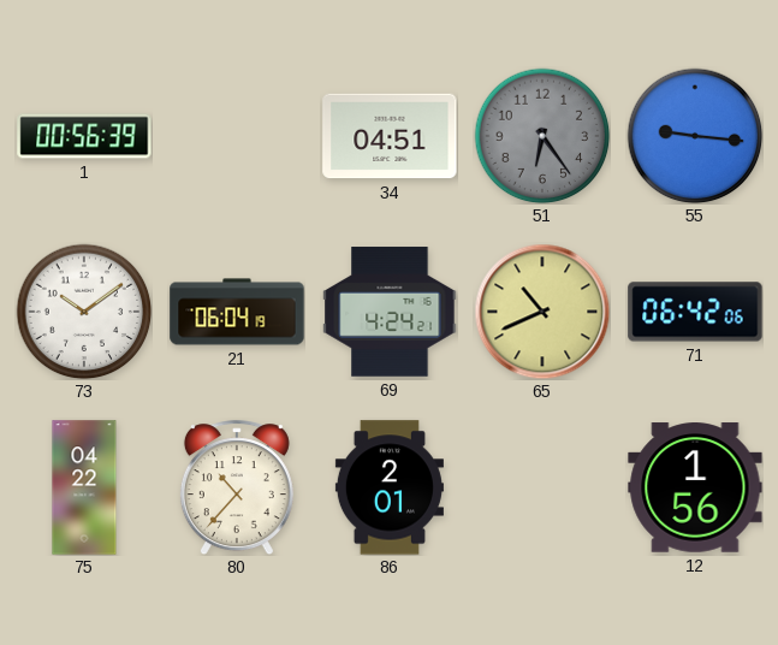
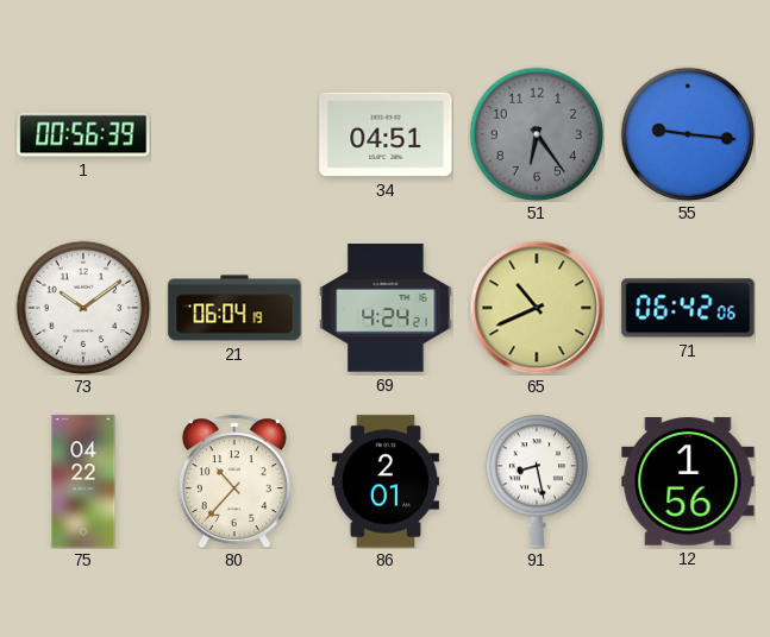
91: none -> 8:28 (537, 481)
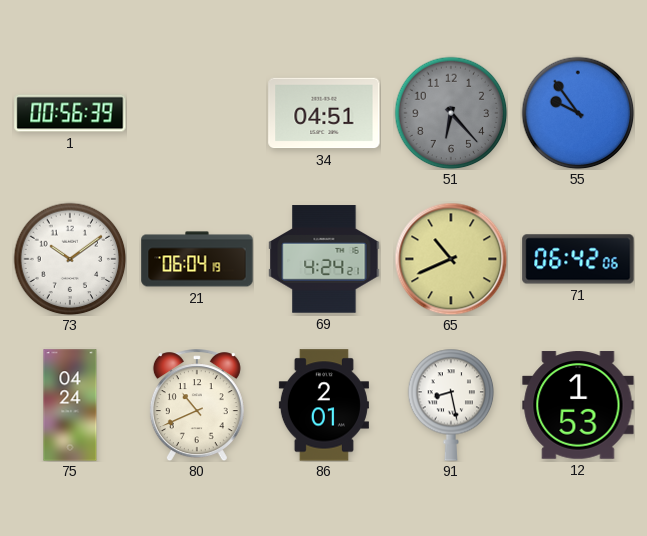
51: 6:24 -> 6:23 (451, 113)
55: 9:16 -> 9:54 (578, 113)
75: 04:22 -> 04:24 (70, 405)
80: 10:37 -> 10:41 (197, 405)
12: 1:56 -> 1:53 (578, 405)
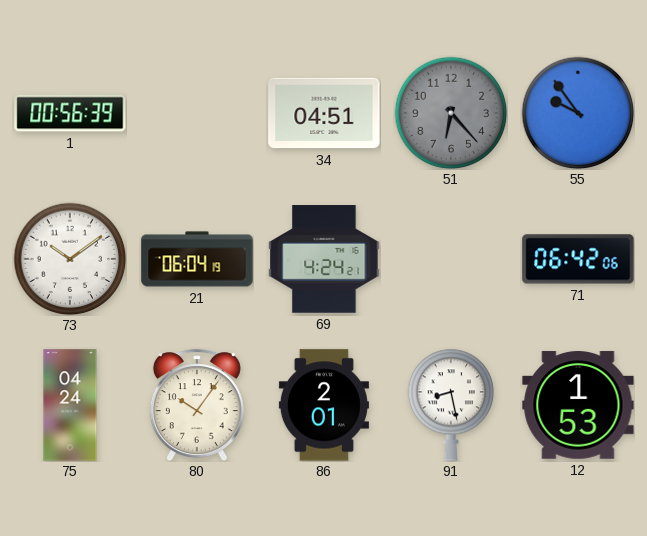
65: 10:41 -> none (451, 259)
80: 10:41 -> 10:06 (197, 405)
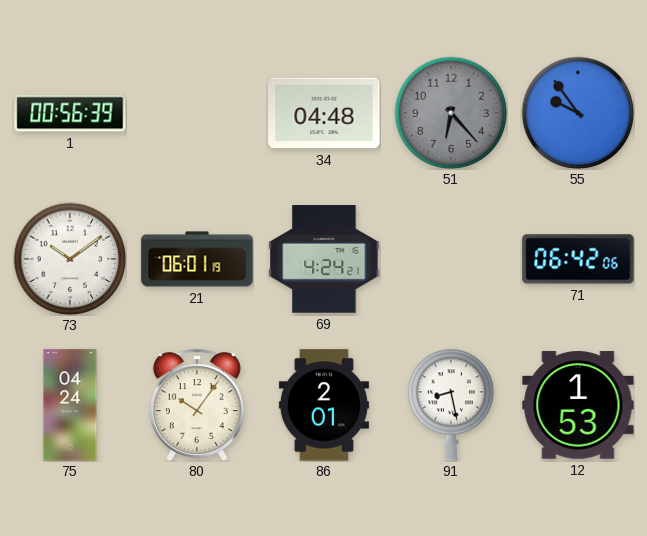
34: 04:51 -> 04:48 (324, 113)
21: 06:04 -> 06:01 (197, 259)
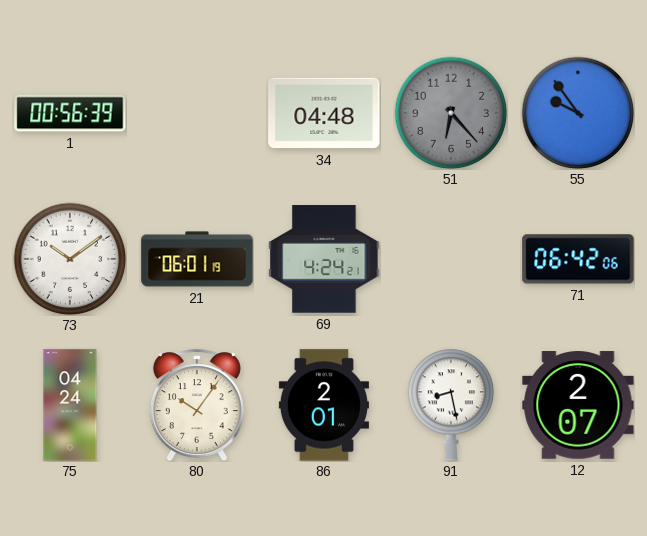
12: 1:53 -> 2:07 (578, 405)
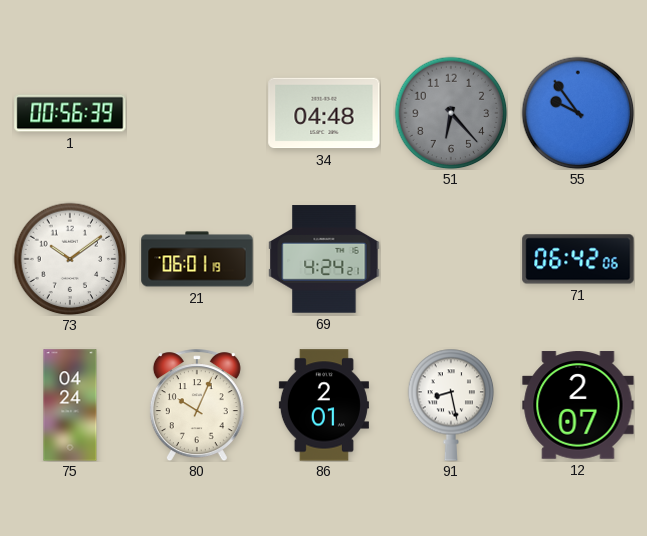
80: 10:06 -> 10:04 (197, 405)
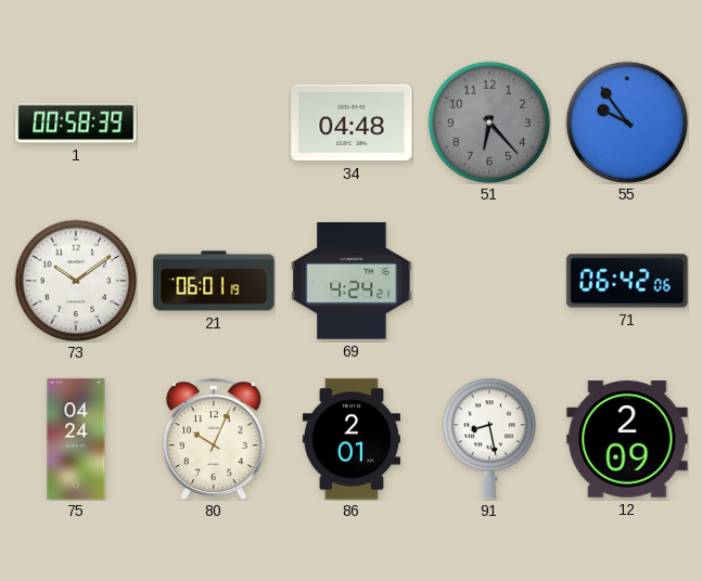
1: 00:56 -> 00:58 (76, 122)
12: 2:07 -> 2:09 (627, 439)
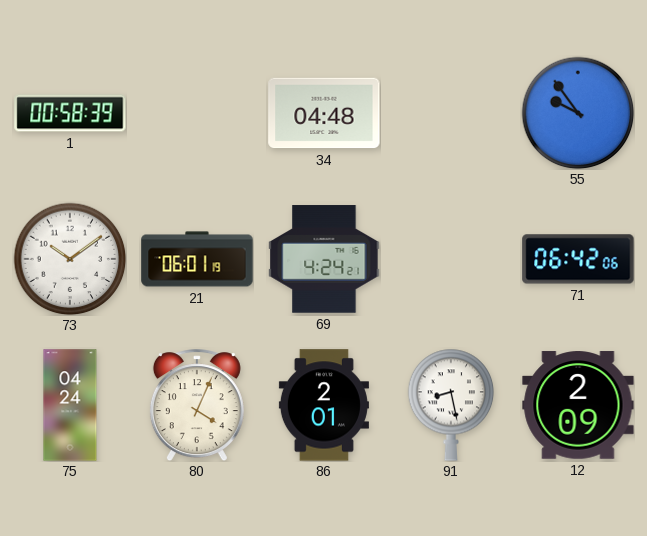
51: 6:23 -> none (489, 122)
80: 10:04 -> 4:04 (197, 405)
